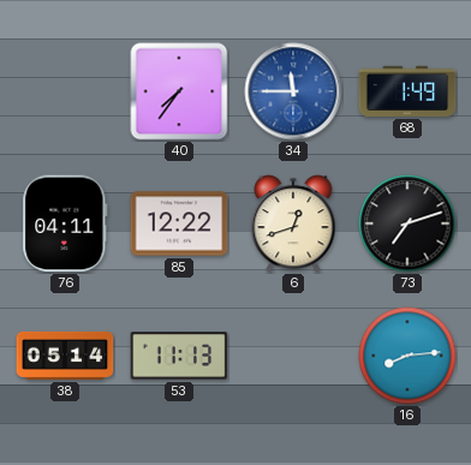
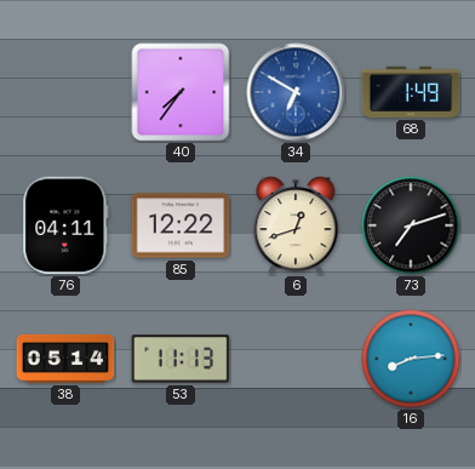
34: 11:45 -> 6:50 (296, 92)
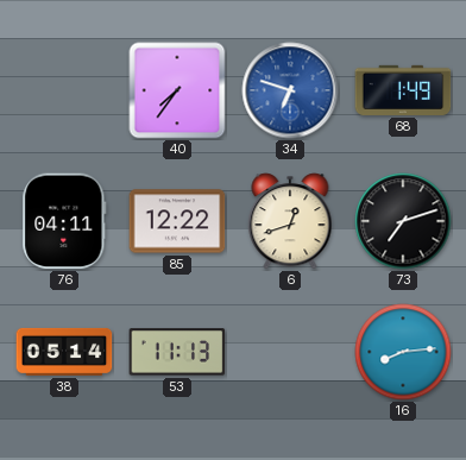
34: 6:50 -> 6:48 (290, 90)
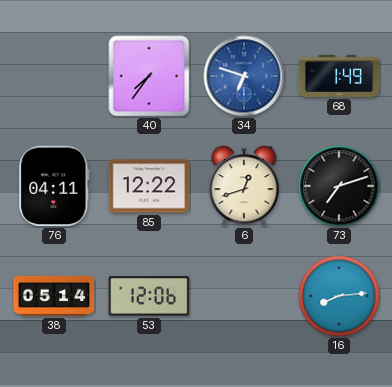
53: 11:13 -> 12:06 (149, 296)
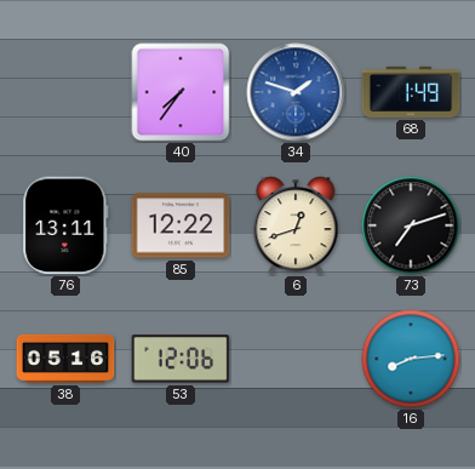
34: 6:48 -> 1:48 (296, 92)
76: 04:11 -> 13:11 (65, 225)
38: 05:14 -> 05:16 (65, 359)
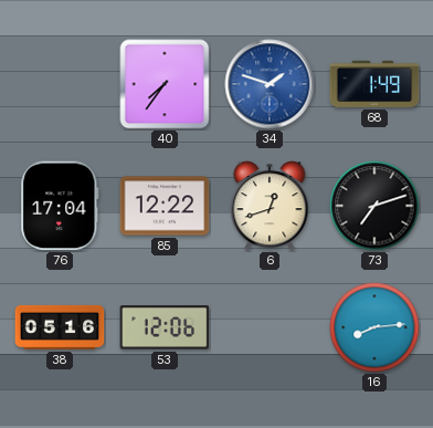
76: 13:11 -> 17:04 (60, 206)
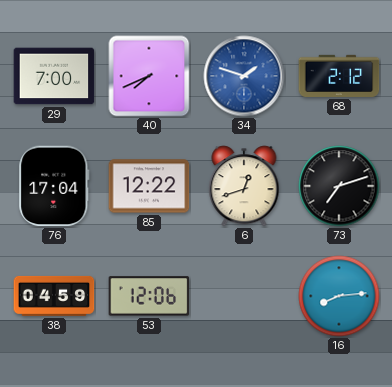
29: none -> 7:00 (54, 76)
40: 7:36 -> 7:41 (149, 76)
68: 1:49 -> 2:12 (339, 76)
38: 05:16 -> 04:59 (54, 296)
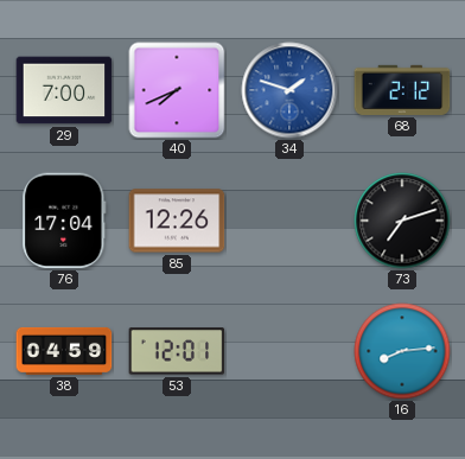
85: 12:22 -> 12:26 (177, 221)
6: 12:42 -> none (244, 186)
53: 12:06 -> 12:01 (177, 351)
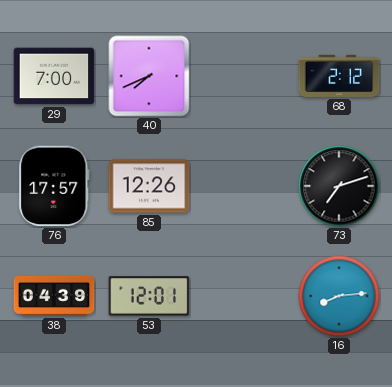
34: 1:48 -> none (289, 90)
76: 17:04 -> 17:57 (54, 186)
38: 04:59 -> 04:39 (54, 296)
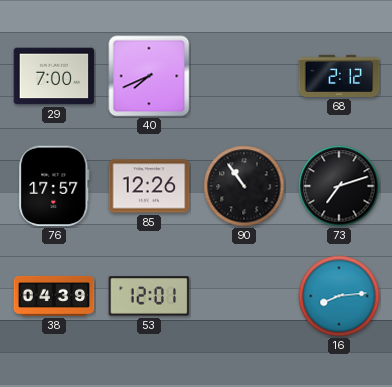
90: none -> 10:54 (244, 186)
